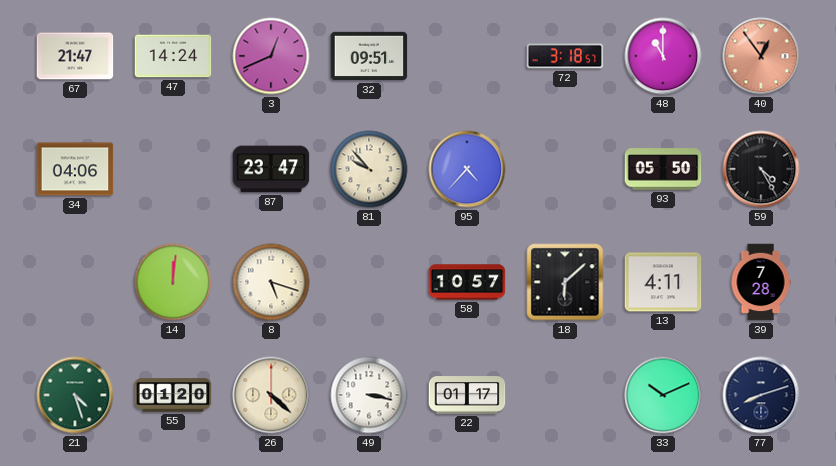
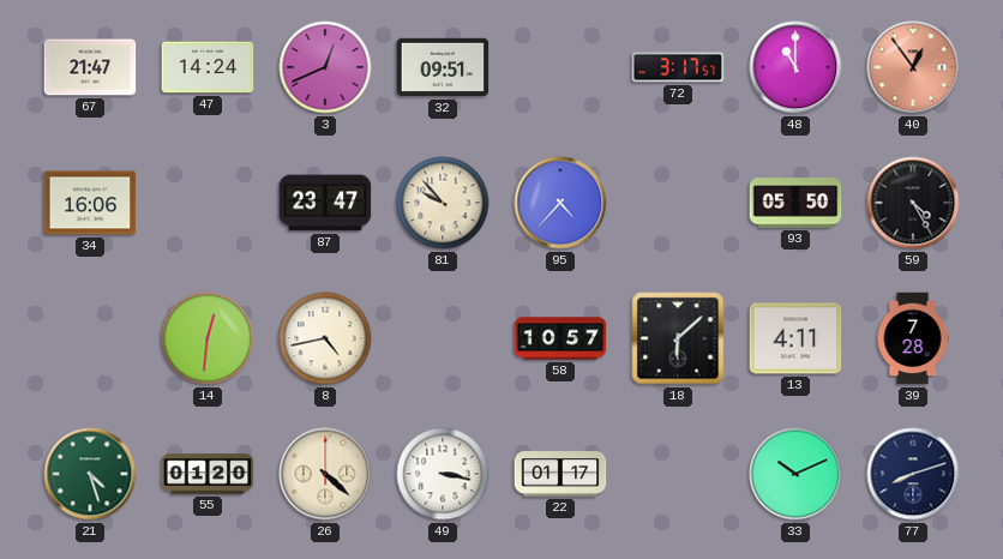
72: 3:18 -> 3:17 (678, 67)
34: 04:06 -> 16:06 (90, 203)
14: 12:01 -> 12:31 (208, 338)
8: 5:18 -> 4:43 (325, 338)
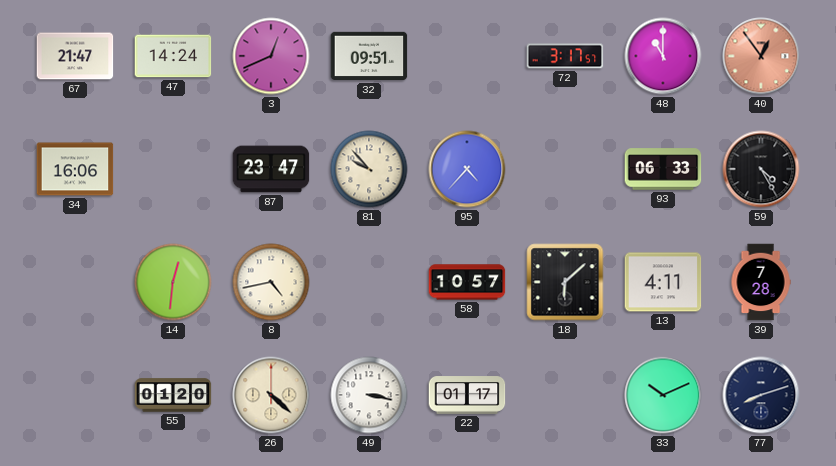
93: 05:50 -> 06:33 (663, 169)
21: 4:27 -> none (90, 474)
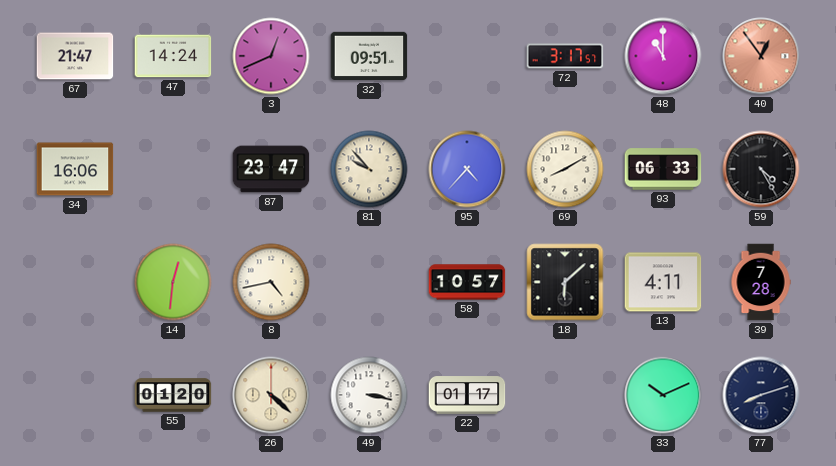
69: none -> 8:10 (565, 169)
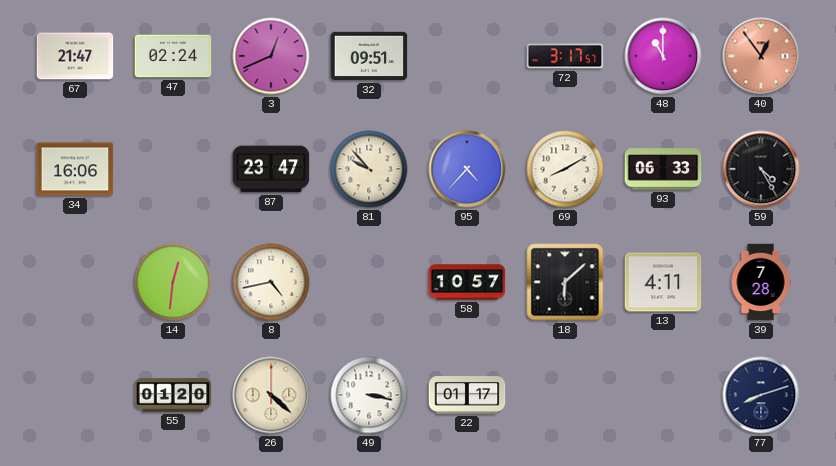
47: 14:24 -> 02:24 (173, 56)
33: 10:11 -> none (663, 395)
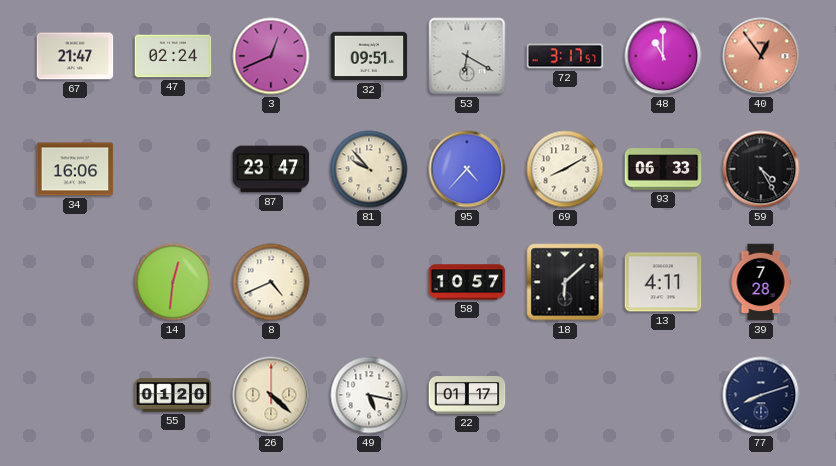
53: none -> 6:20 (467, 56)
8: 4:43 -> 4:41 (271, 282)
49: 3:17 -> 5:17 (369, 395)
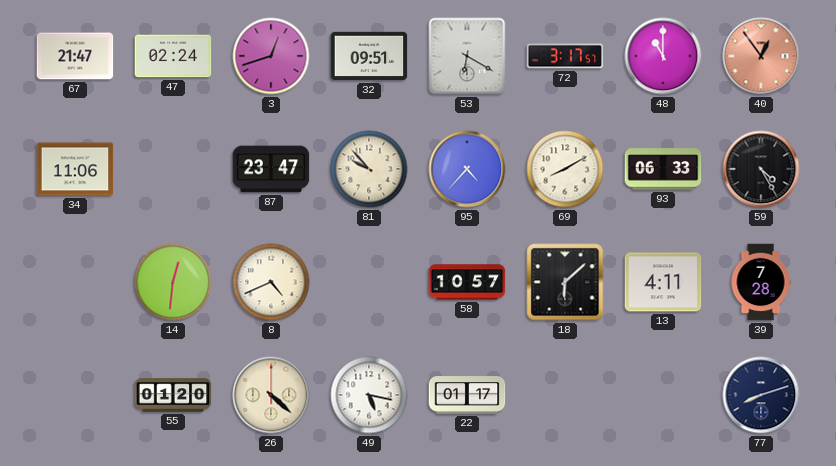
3: 12:41 -> 12:42 (271, 56)
34: 16:06 -> 11:06 (75, 169)
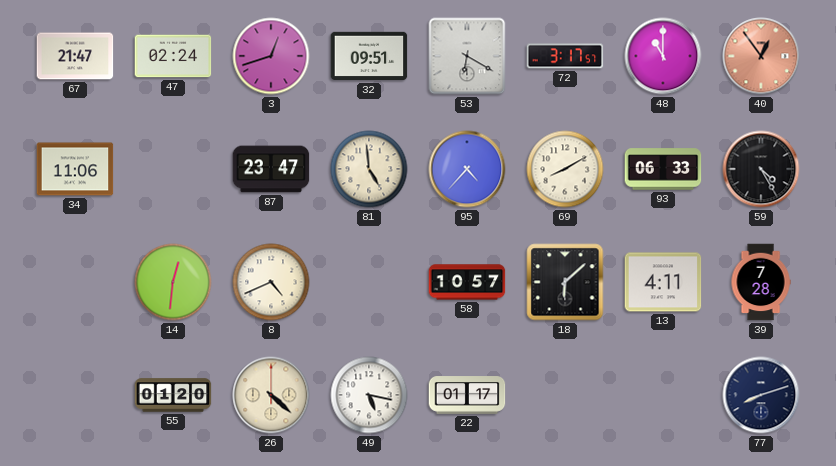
81: 9:53 -> 4:59 (369, 169)
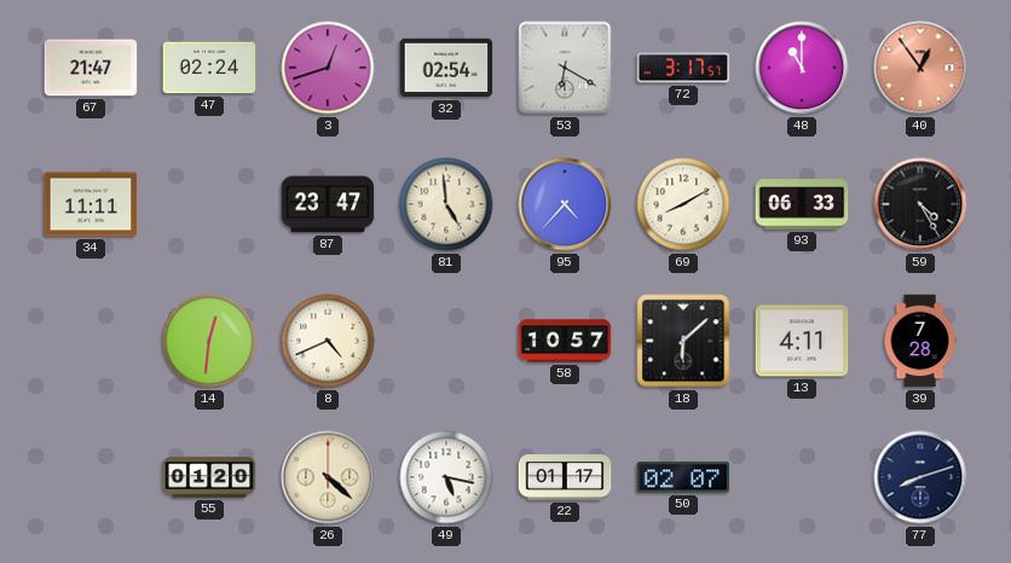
32: 09:51 -> 02:54 (446, 68)
34: 11:06 -> 11:11 (91, 204)
50: none -> 02:07 (683, 477)
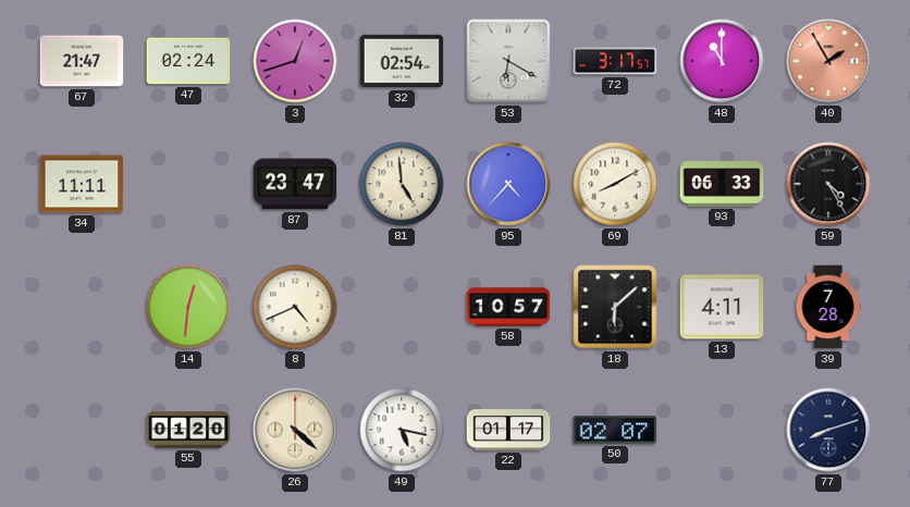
40: 12:54 -> 1:55 (828, 61)
